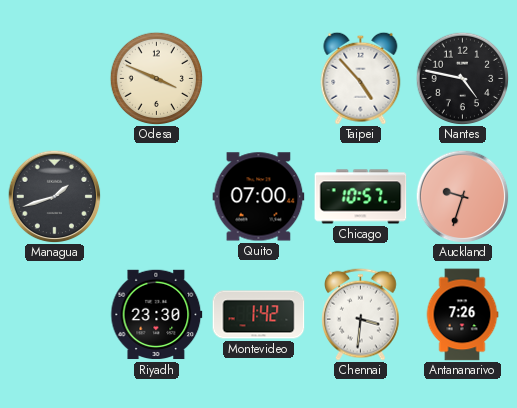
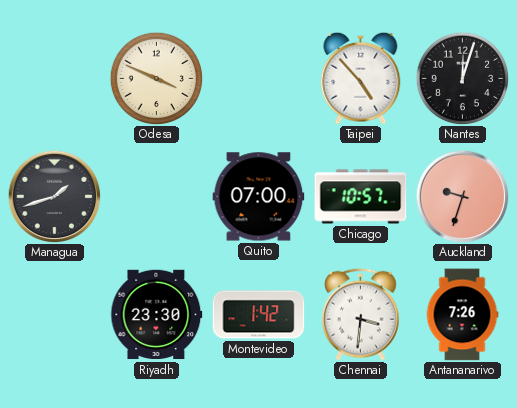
Nantes: 4:47 -> 12:03 (462, 78)
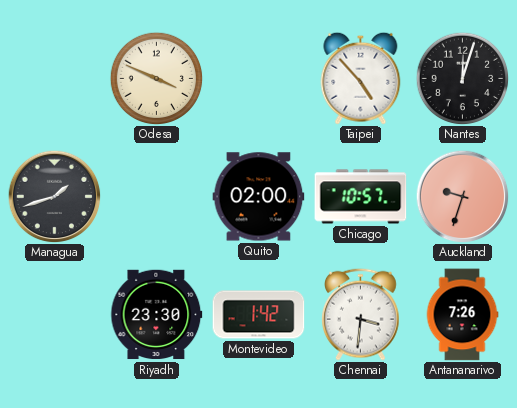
Quito: 07:00 -> 02:00 (259, 197)
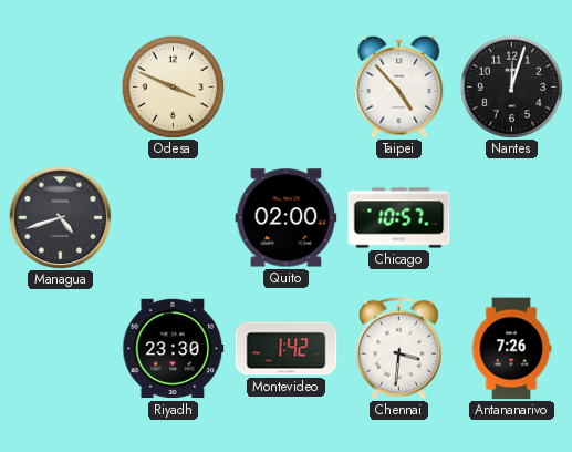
Managua: 1:42 -> 4:42 (60, 217)
Auckland: 9:33 -> none (462, 196)
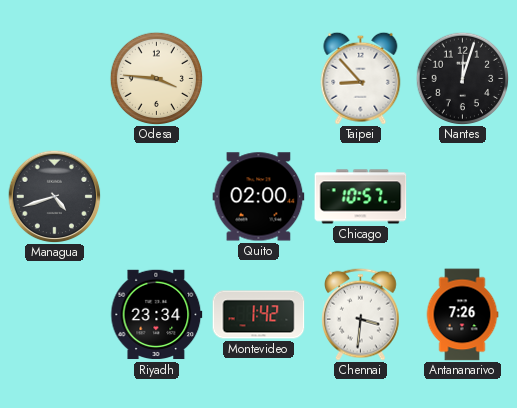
Odesa: 3:49 -> 3:46 (156, 78)
Taipei: 4:53 -> 8:53 (361, 78)
Riyadh: 23:30 -> 23:34 (157, 315)
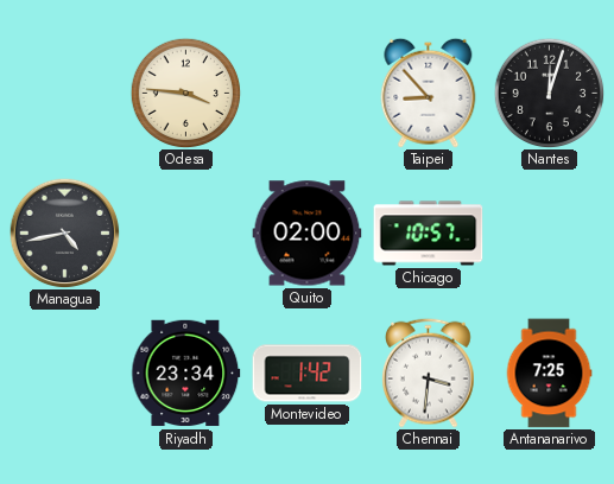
Managua: 4:42 -> 4:43 (64, 233)
Antananarivo: 7:26 -> 7:25 (549, 374)
